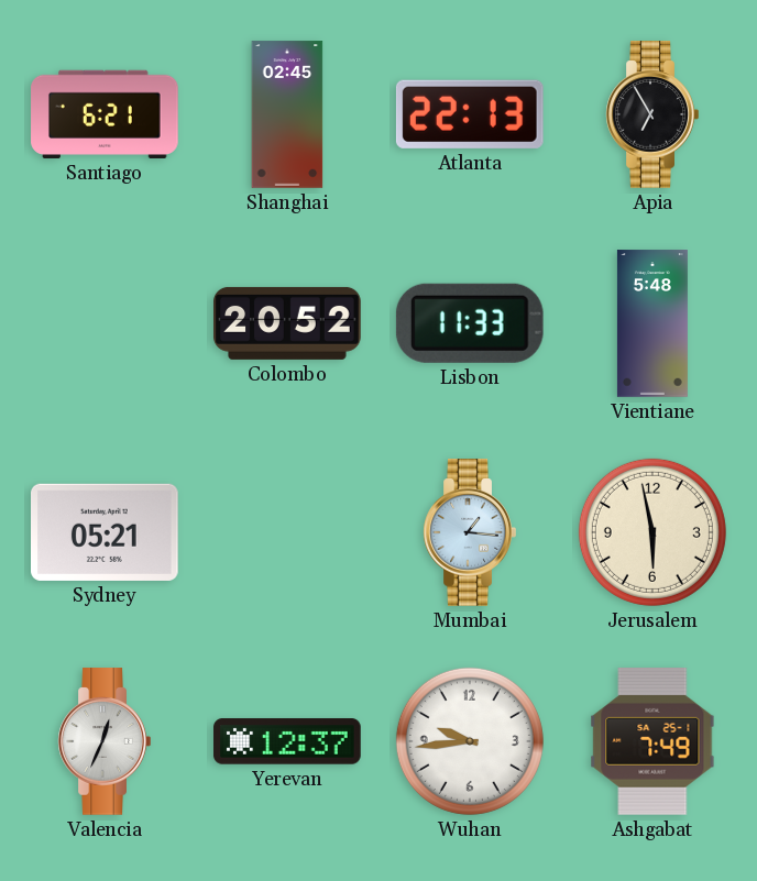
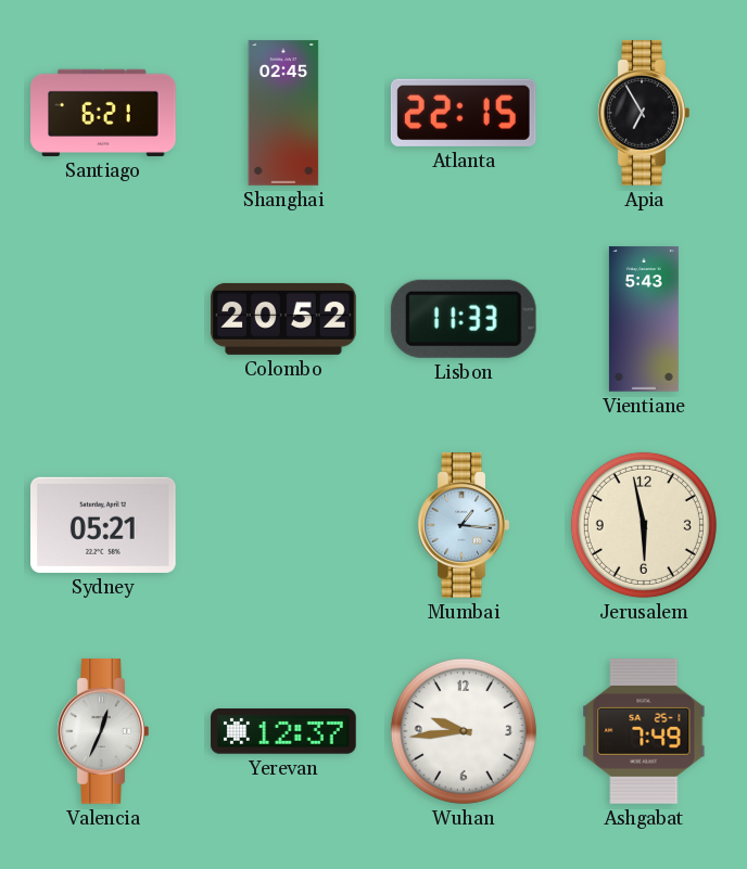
Atlanta: 22:13 -> 22:15 (464, 113)
Vientiane: 5:48 -> 5:43 (644, 319)
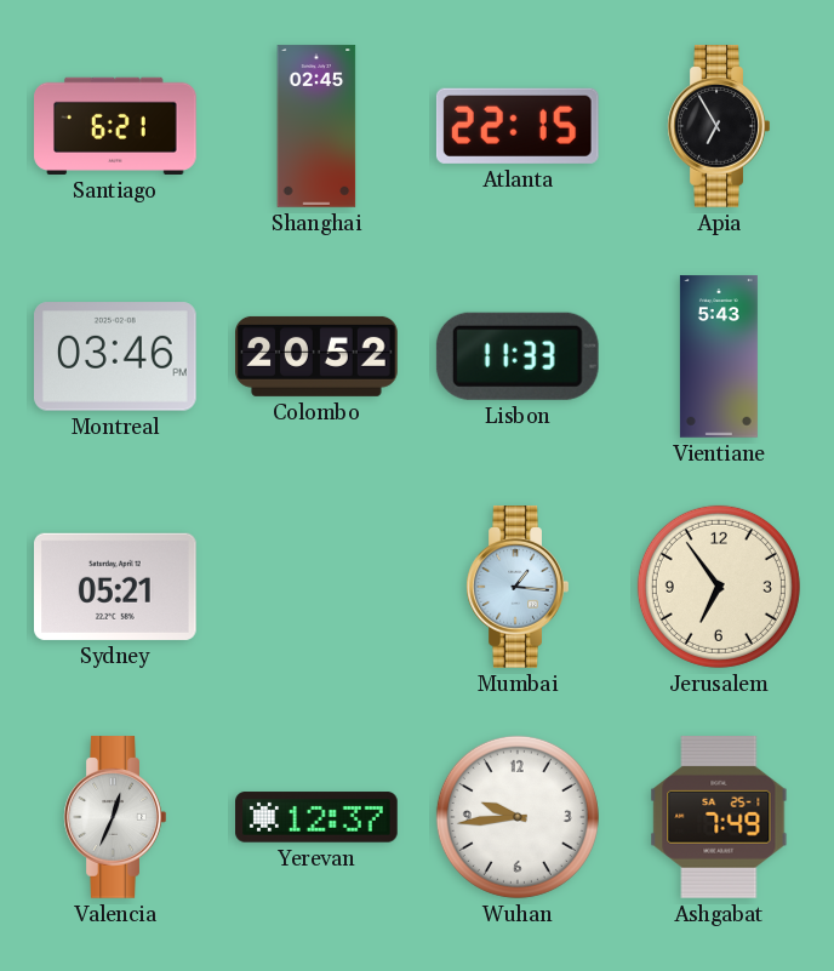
Montreal: none -> 03:46 (116, 356)
Jerusalem: 5:58 -> 6:54 (719, 587)
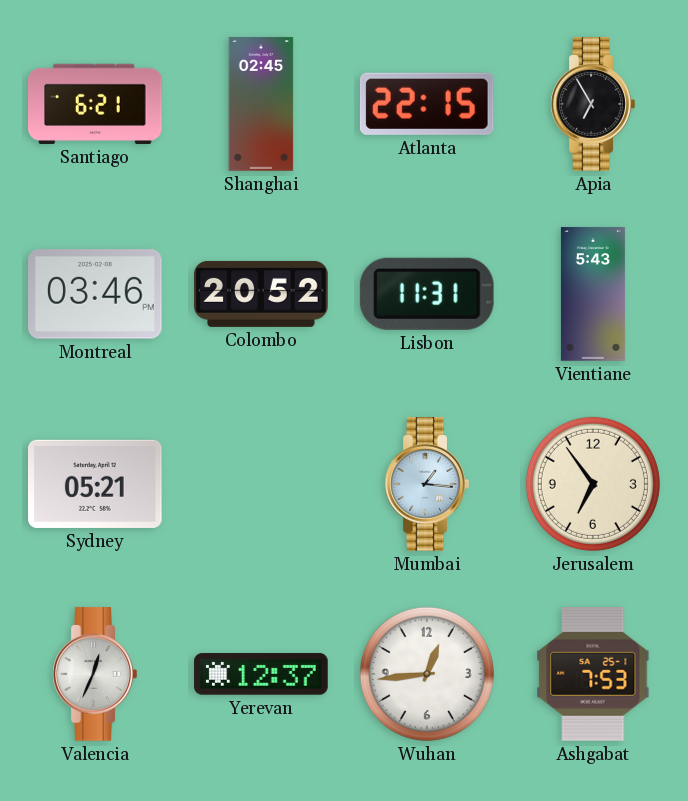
Lisbon: 11:33 -> 11:31 (427, 294)
Wuhan: 9:44 -> 12:44 (427, 674)
Ashgabat: 7:49 -> 7:53 (593, 675)
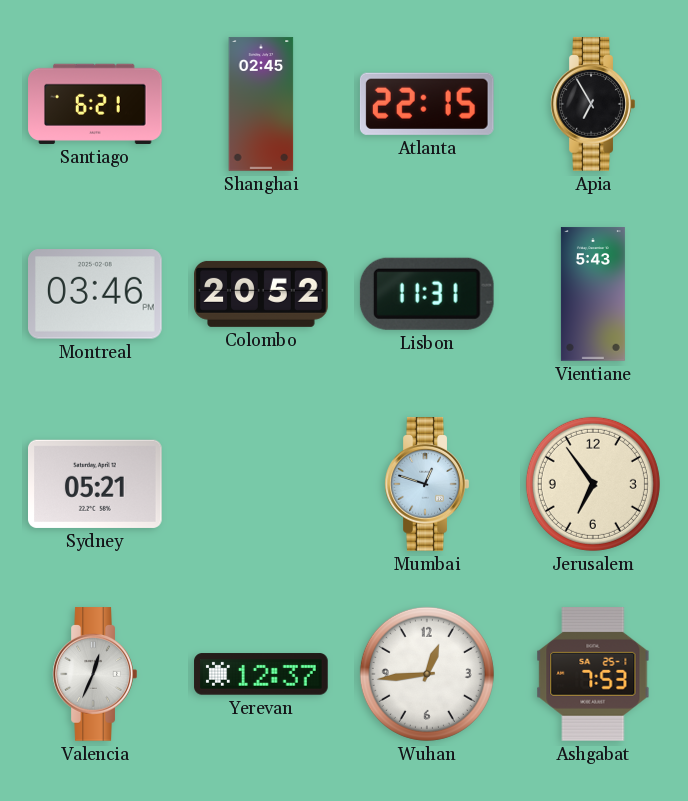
Mumbai: 1:16 -> 12:48 (427, 484)
